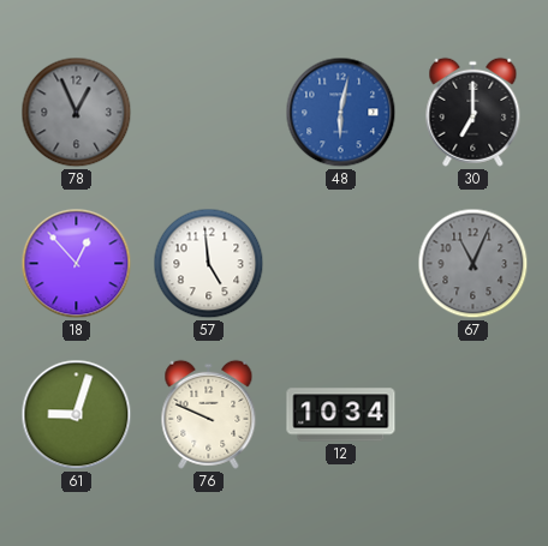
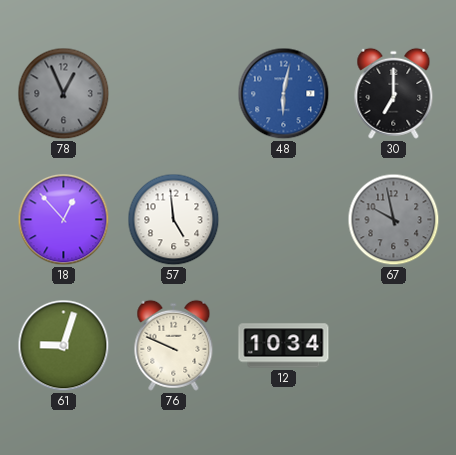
67: 11:04 -> 9:58 (394, 220)
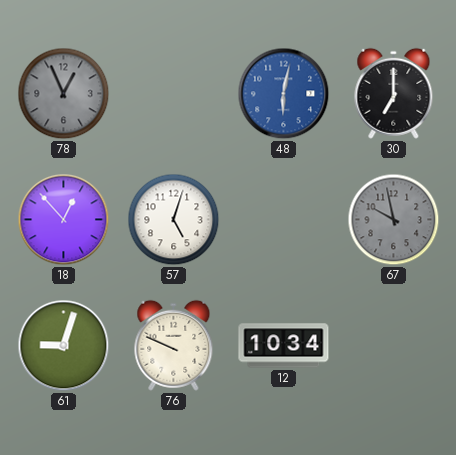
57: 4:59 -> 5:03 (174, 220)
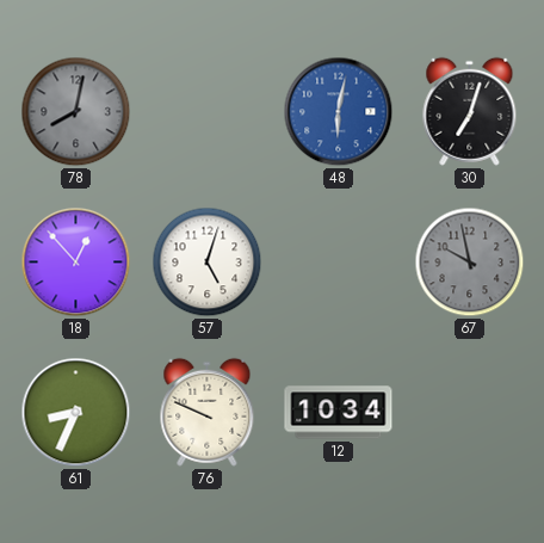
78: 12:56 -> 8:02 (76, 112)
30: 7:00 -> 7:03 (470, 111)
61: 9:03 -> 8:34 (76, 413)
